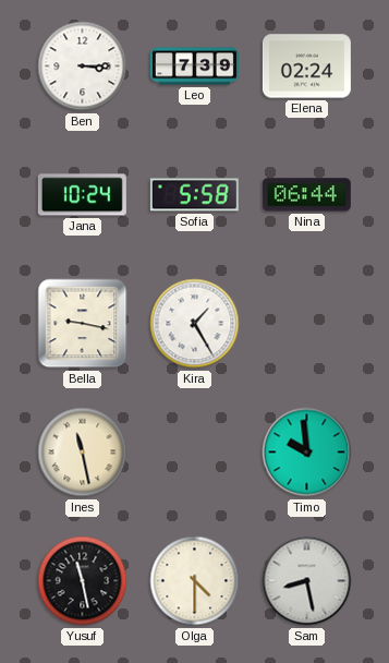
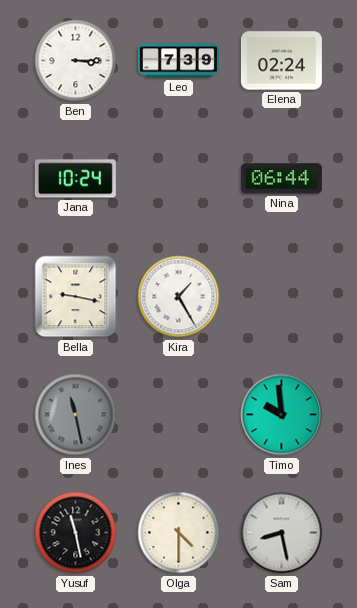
Sofia: 5:58 -> none (194, 195)
Ines dial: cream -> grey (76, 415)
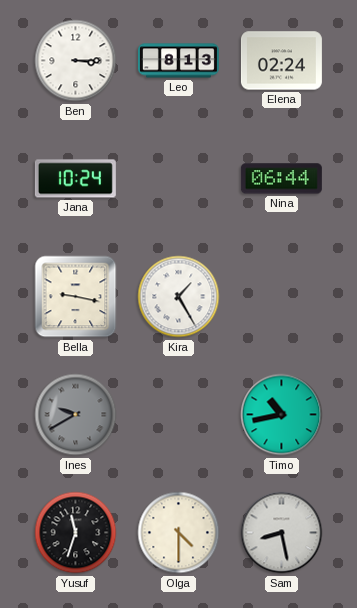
Leo: 7:39 -> 8:13 (178, 61)
Ines: 11:28 -> 9:40 (76, 415)
Timo: 9:59 -> 10:43 (282, 415)
Yusuf: 11:28 -> 11:33 (76, 533)
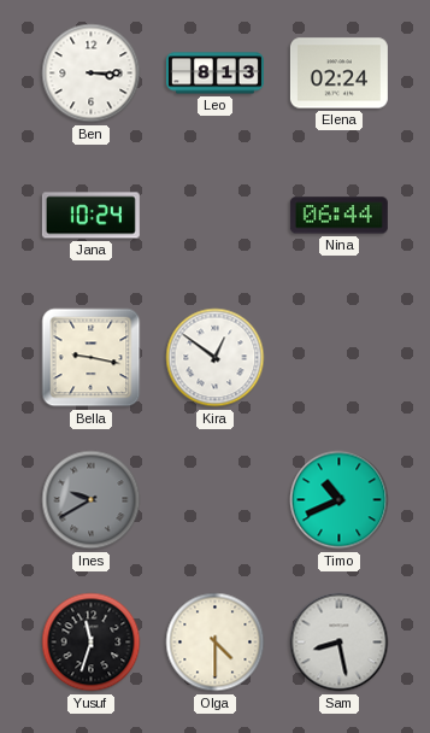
Kira: 1:25 -> 12:51 (216, 358)
Timo: 10:43 -> 10:41 (340, 500)
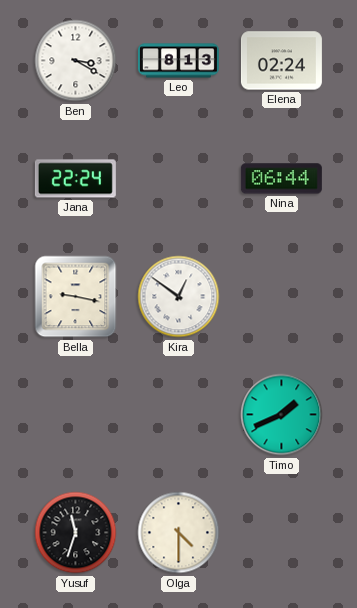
Ben: 3:15 -> 3:20 (76, 61)
Jana: 10:24 -> 22:24 (75, 179)
Ines: 9:40 -> none (92, 500)
Timo: 10:41 -> 1:41 (282, 415)
Sam: 8:28 -> none (340, 643)
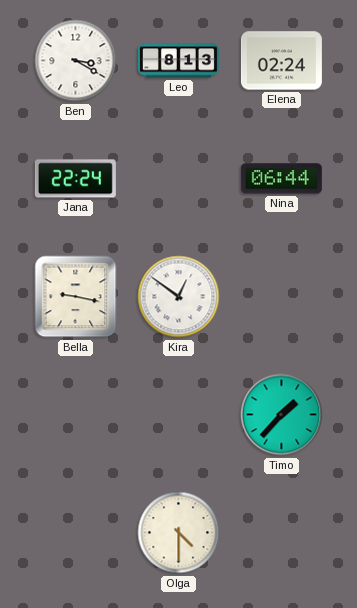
Timo: 1:41 -> 1:37 (282, 415)
Yusuf: 11:33 -> none (76, 533)
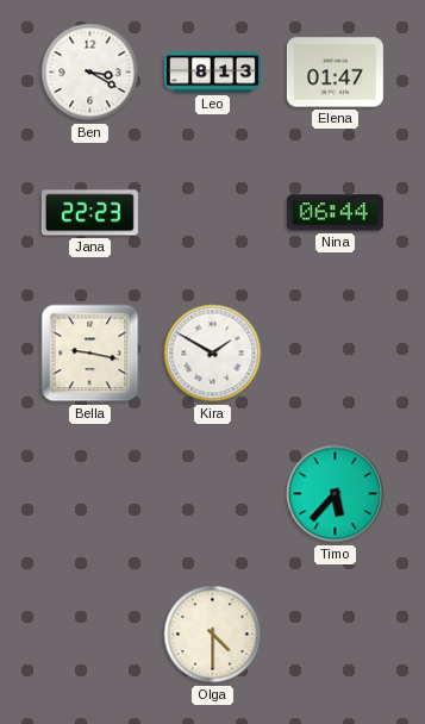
Elena: 02:24 -> 01:47 (335, 73)
Jana: 22:24 -> 22:23 (89, 213)
Kira: 12:51 -> 1:50 (213, 354)
Timo: 1:37 -> 5:37 (336, 494)
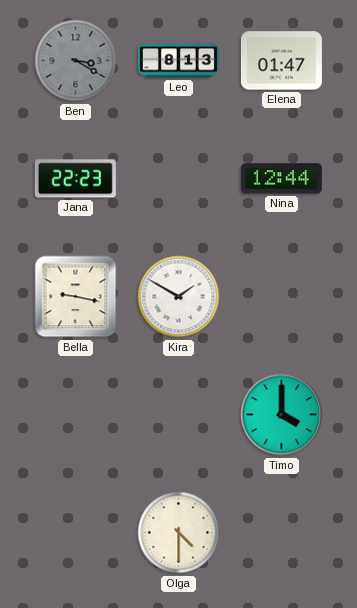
Ben dial: white -> grey (76, 61)
Nina: 06:44 -> 12:44 (281, 179)
Timo: 5:37 -> 4:00 (282, 415)
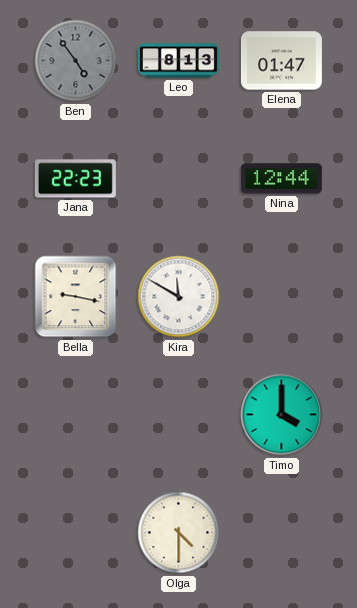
Ben: 3:20 -> 4:54 (76, 61)
Kira: 1:50 -> 11:50 (179, 297)
